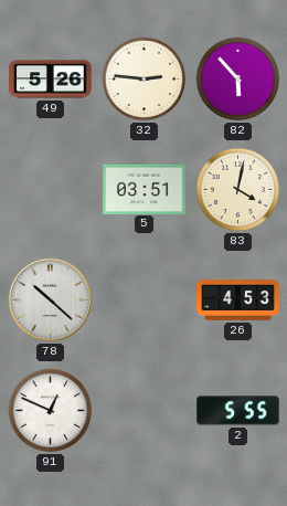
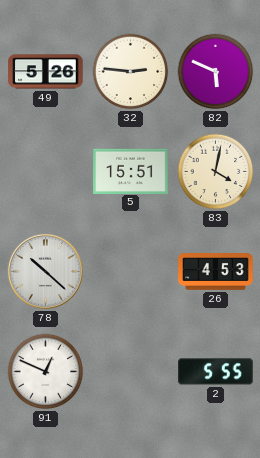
82: 5:53 -> 5:49 (216, 72)
5: 03:51 -> 15:51 (131, 171)
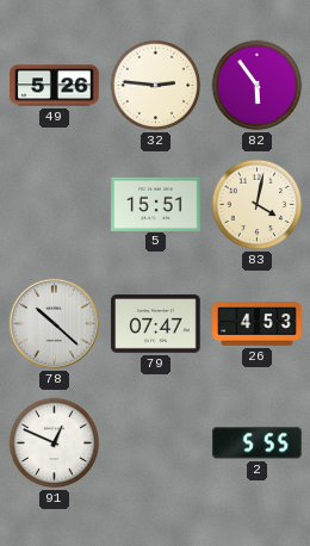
82: 5:49 -> 5:54 (258, 86)
79: none -> 07:47 (156, 324)
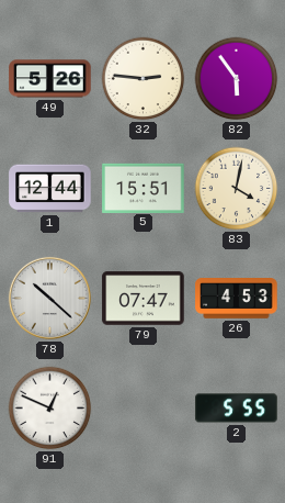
1: none -> 12:44 (50, 189)
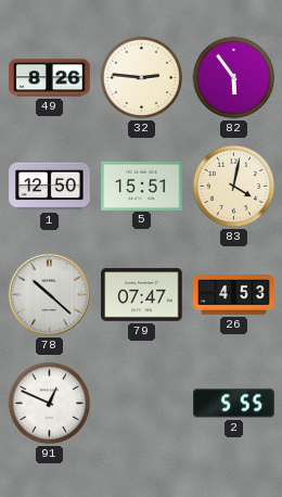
49: 5:26 -> 8:26 (50, 78)
1: 12:44 -> 12:50 (50, 187)
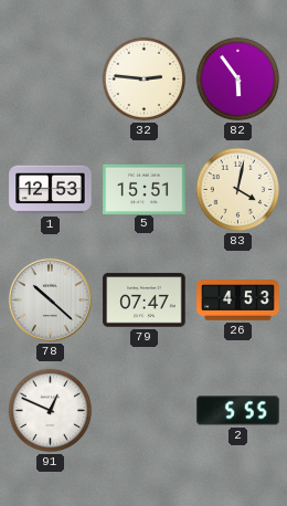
49: 8:26 -> none (50, 78)
1: 12:50 -> 12:53 (51, 190)
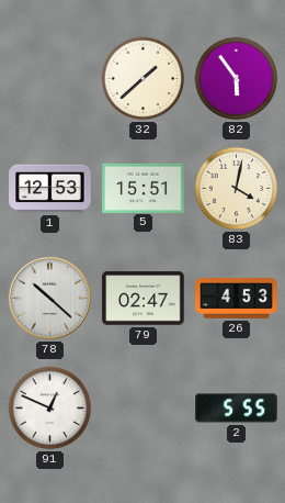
32: 2:46 -> 1:38 (144, 79)
79: 07:47 -> 02:47 (144, 299)
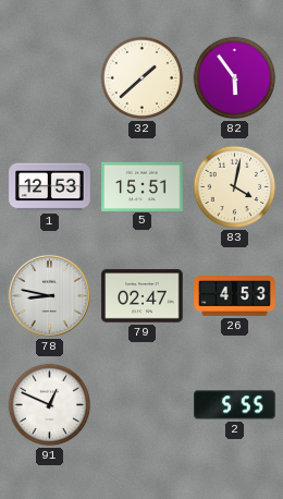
78: 10:22 -> 8:47 (49, 295)
